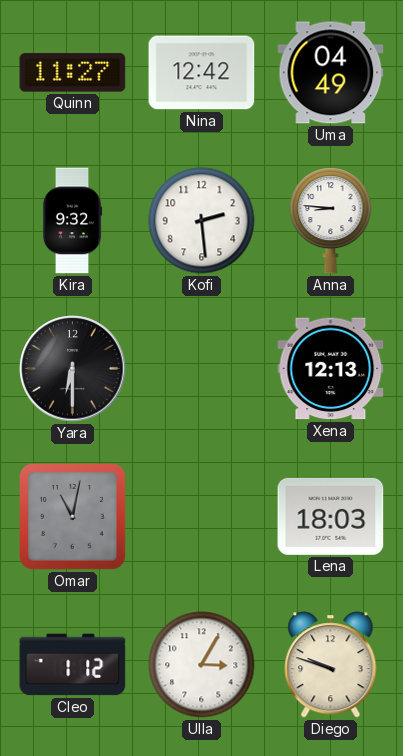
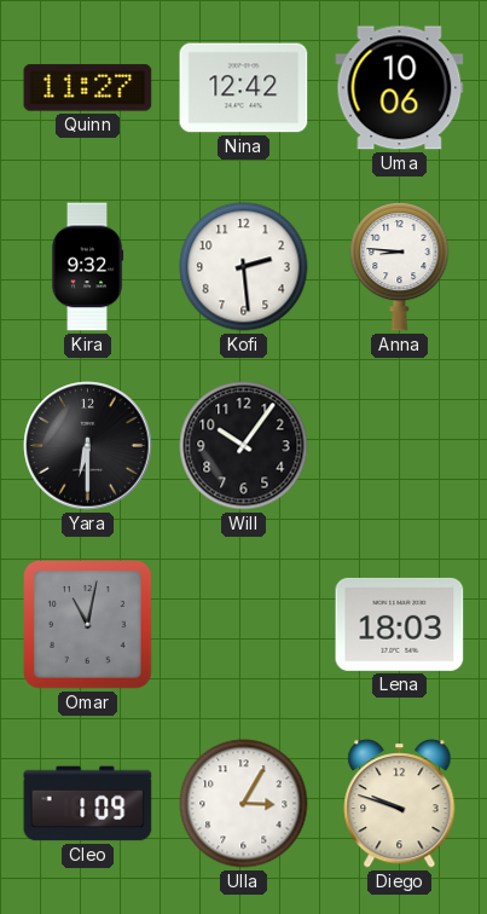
Uma: 04:49 -> 10:06 (400, 88)
Will: none -> 10:06 (244, 446)
Xena: 12:13 -> none (331, 369)
Cleo: 1:12 -> 1:09 (88, 804)
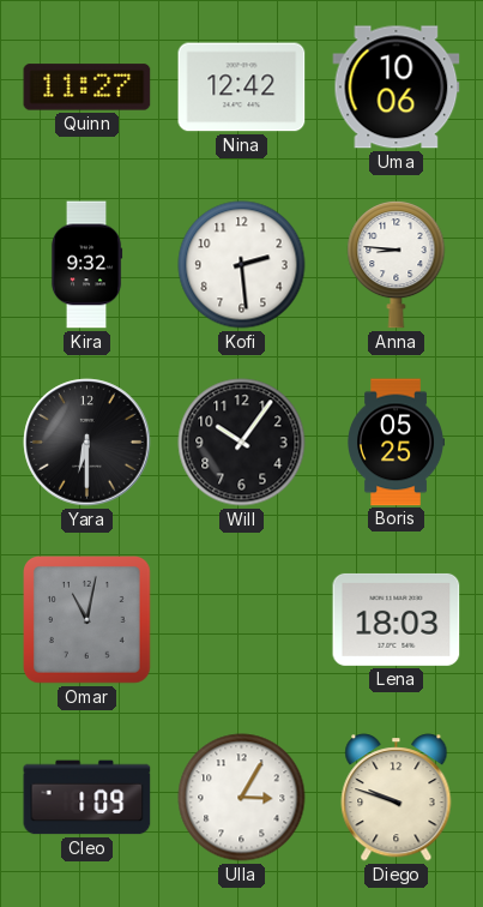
Boris: none -> 05:25 (396, 443)
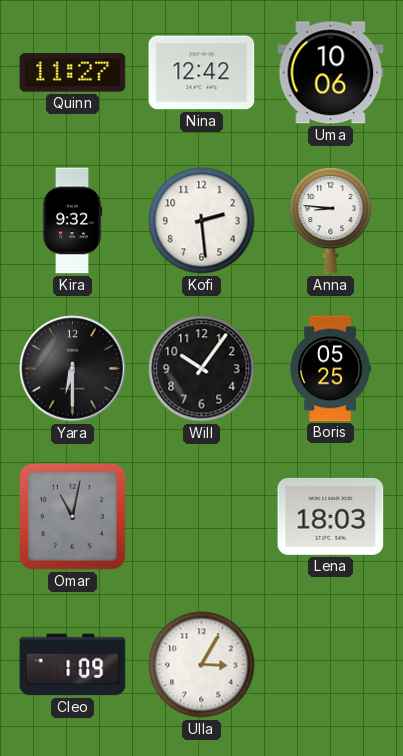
Diego: 9:48 -> none (397, 798)
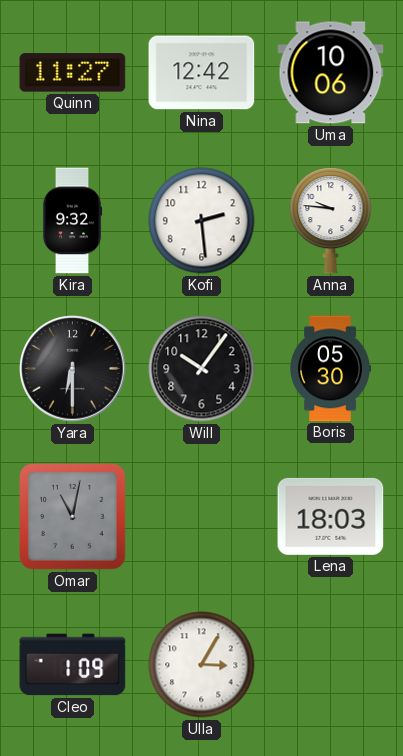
Anna: 8:46 -> 9:46 (331, 221)
Boris: 05:25 -> 05:30 (330, 369)
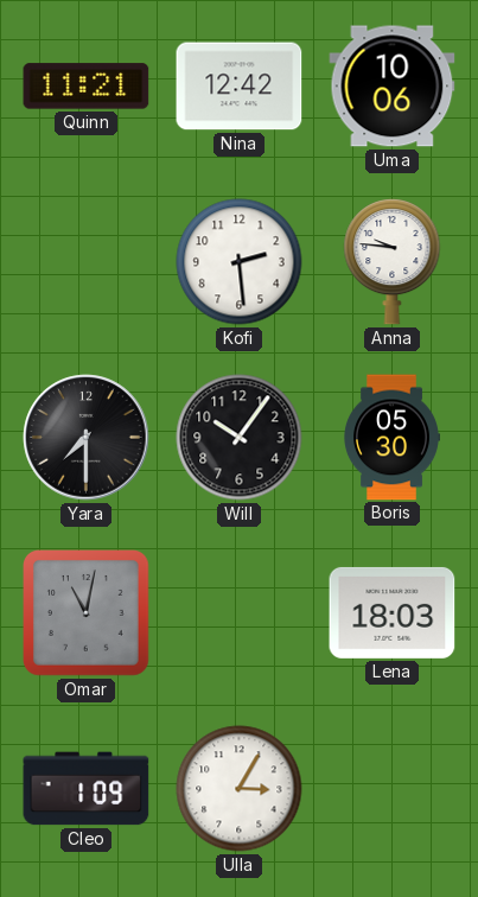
Quinn: 11:27 -> 11:21 (87, 87)
Kira: 9:32 -> none (72, 221)
Yara: 6:30 -> 7:30 (87, 438)
